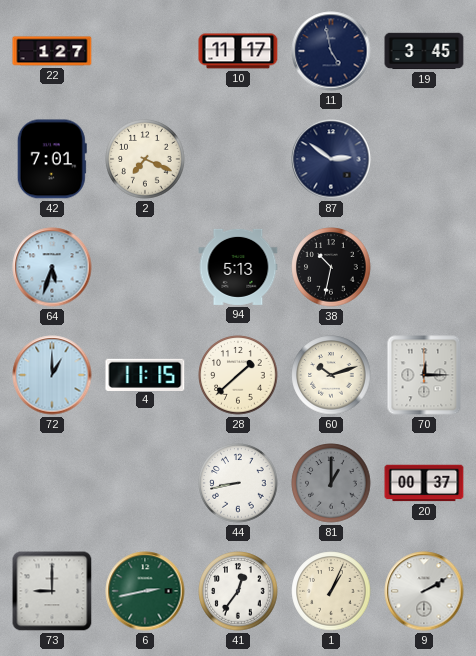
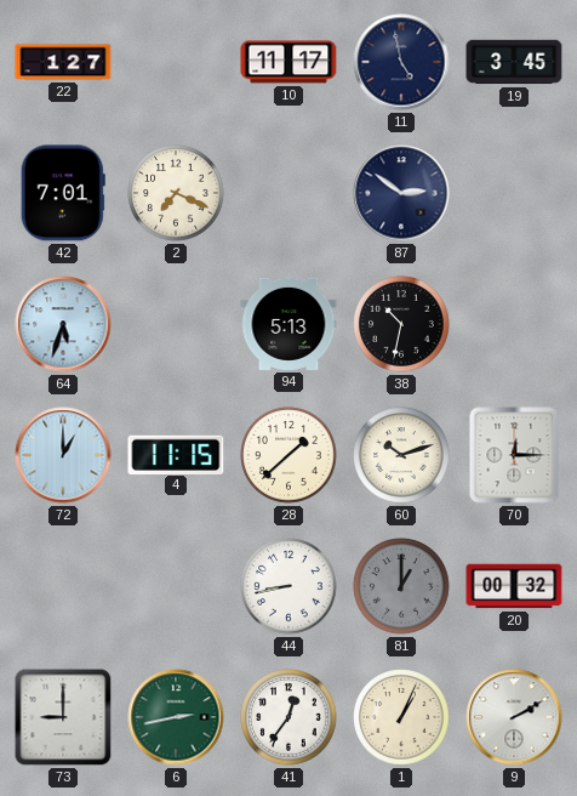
20: 00:37 -> 00:32 (514, 586)
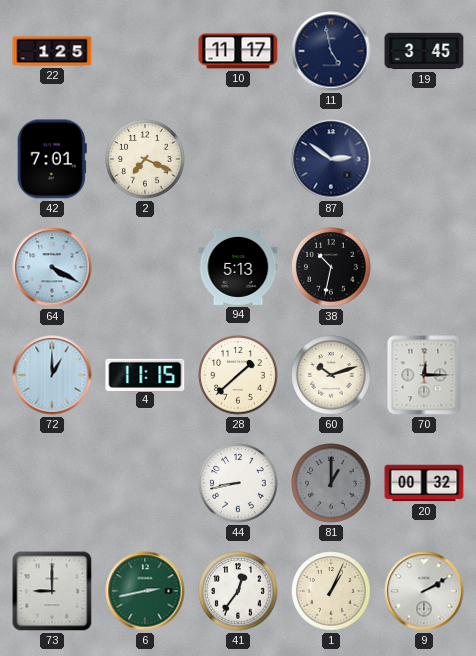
22: 1:27 -> 1:25 (52, 51)
64: 5:33 -> 4:20 (52, 267)
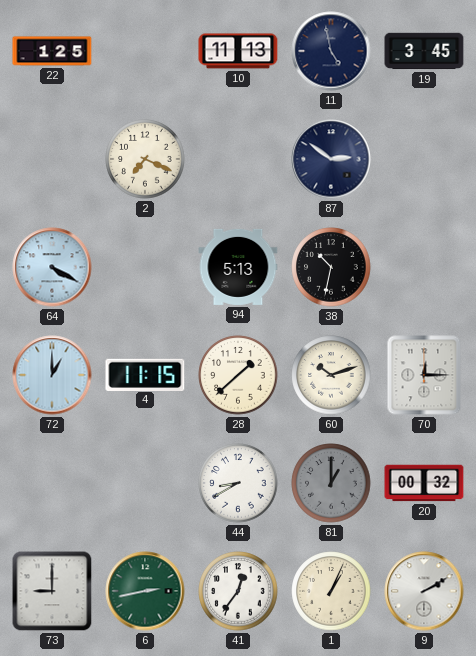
10: 11:17 -> 11:13 (238, 51)
42: 7:01 -> none (52, 159)
44: 8:43 -> 8:40 (238, 483)
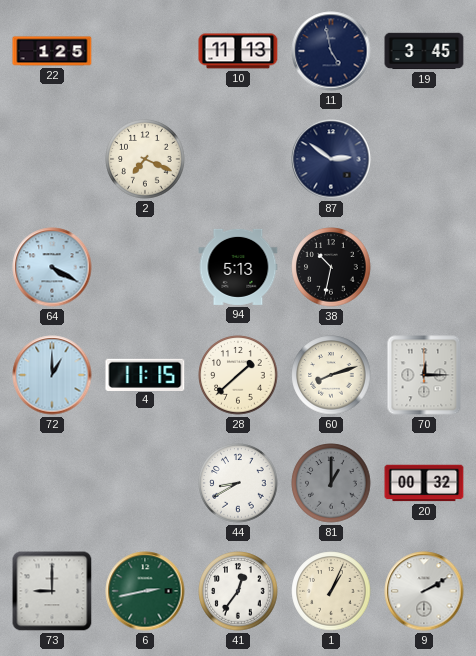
60: 10:12 -> 8:12 (331, 375)
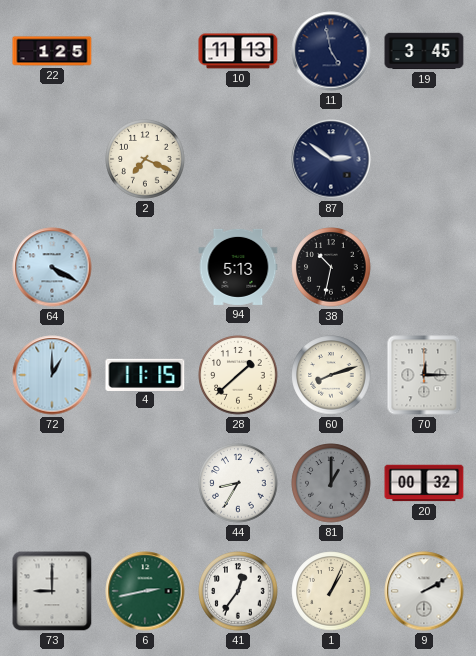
44: 8:40 -> 8:35 (238, 483)
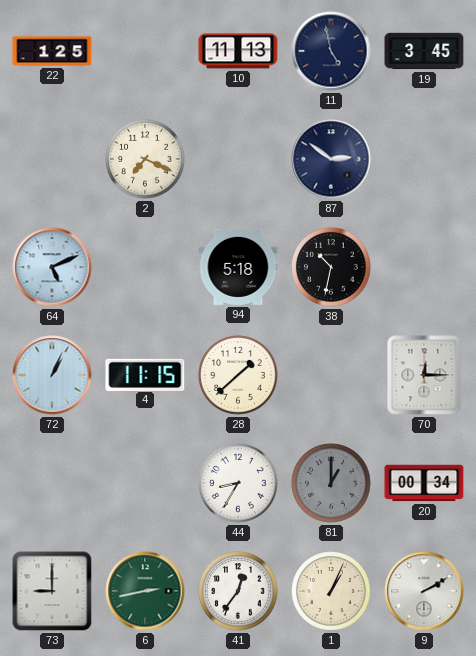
64: 4:20 -> 5:11 (52, 267)
94: 5:13 -> 5:18 (238, 267)
72: 1:00 -> 1:04 (52, 375)
60: 8:12 -> none (331, 375)
20: 00:32 -> 00:34 (424, 483)
